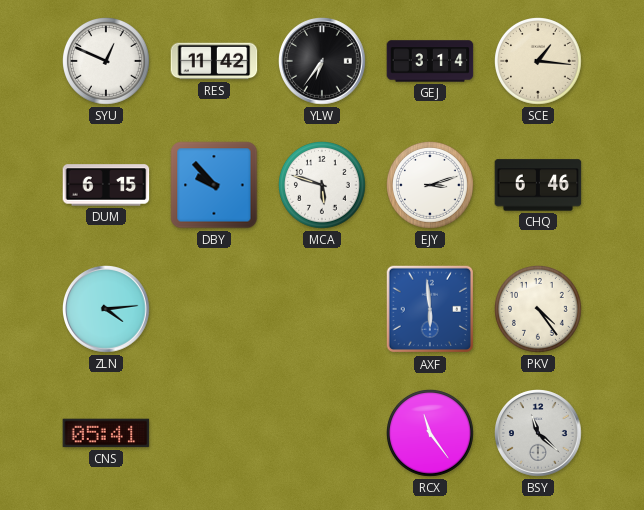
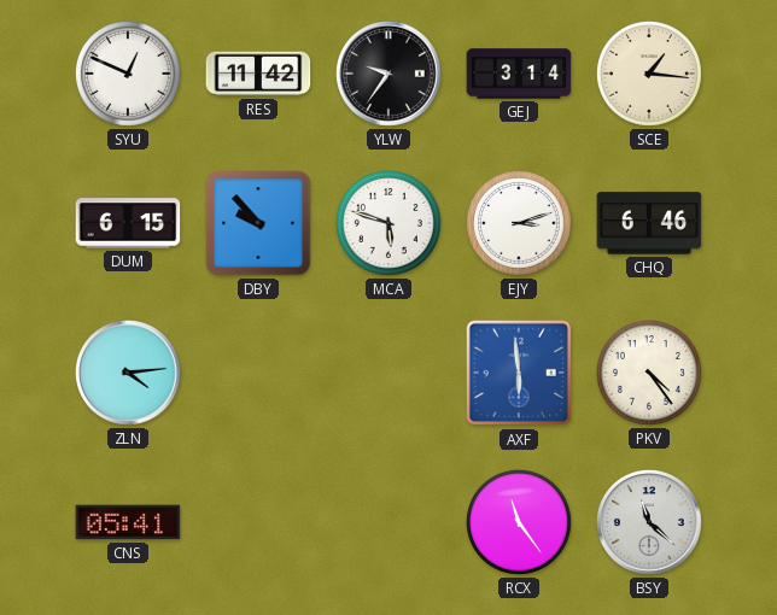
YLW: 6:36 -> 9:36 (390, 75)
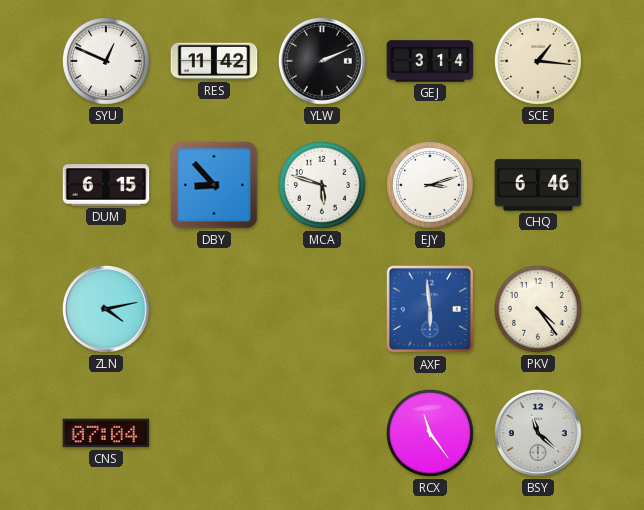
YLW: 9:36 -> 2:11 (323, 62)
DBY: 9:53 -> 8:53 (214, 185)
ZLN: 4:14 -> 4:13 (107, 310)
CNS: 05:41 -> 07:04 (106, 433)
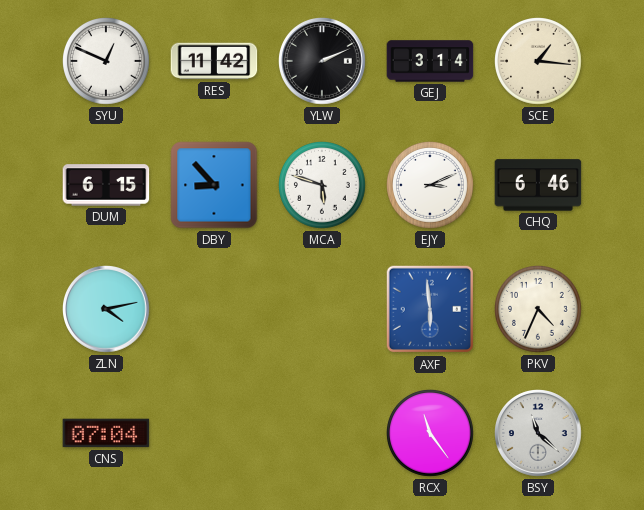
EJY: 3:12 -> 3:11 (431, 186)
PKV: 4:24 -> 4:34 (539, 310)
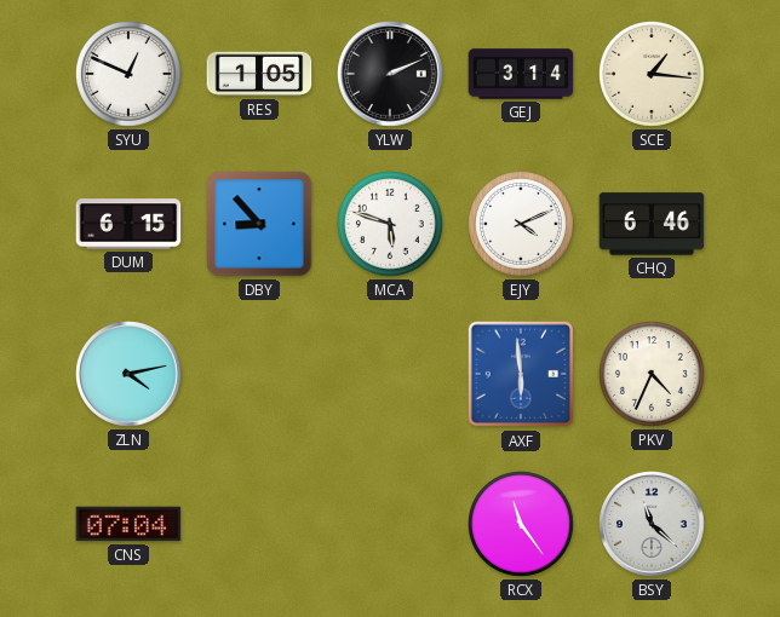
RES: 11:42 -> 1:05 (259, 74)
EJY: 3:11 -> 4:11 (522, 225)
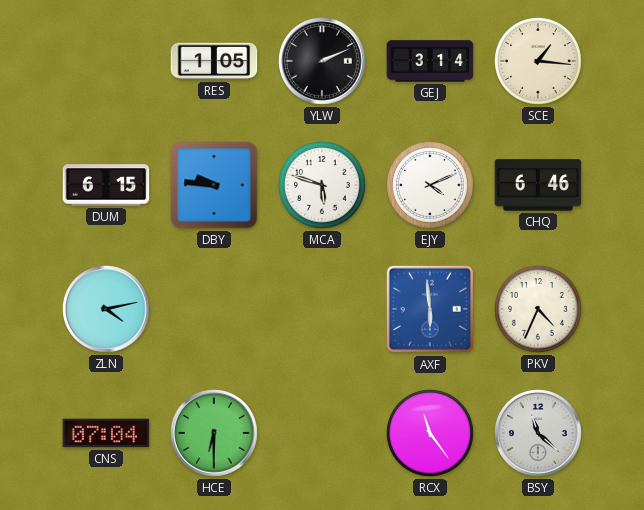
SYU: 12:49 -> none (130, 75)
DBY: 8:53 -> 9:46 (214, 185)
HCE: none -> 6:30 (215, 434)
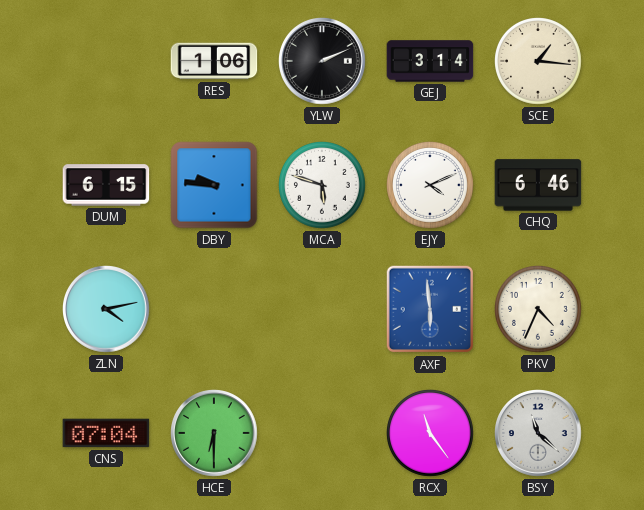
RES: 1:05 -> 1:06 (214, 61)
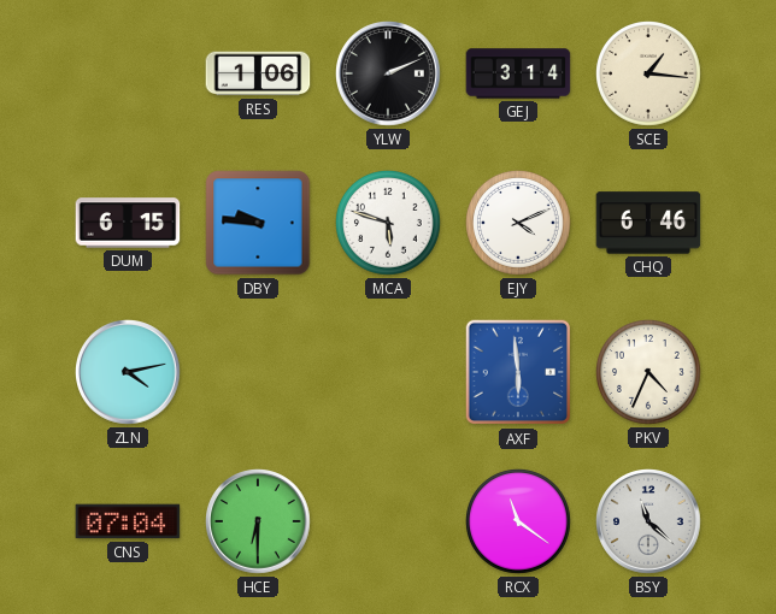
RCX: 11:24 -> 11:21 (519, 523)
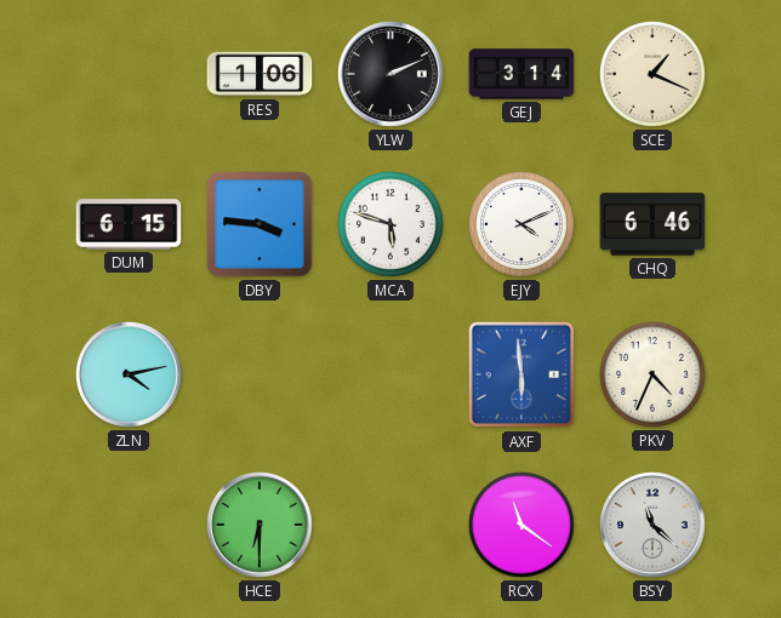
SCE: 1:16 -> 1:19 (654, 75)
DBY: 9:46 -> 3:46 (260, 224)
CNS: 07:04 -> none (128, 521)
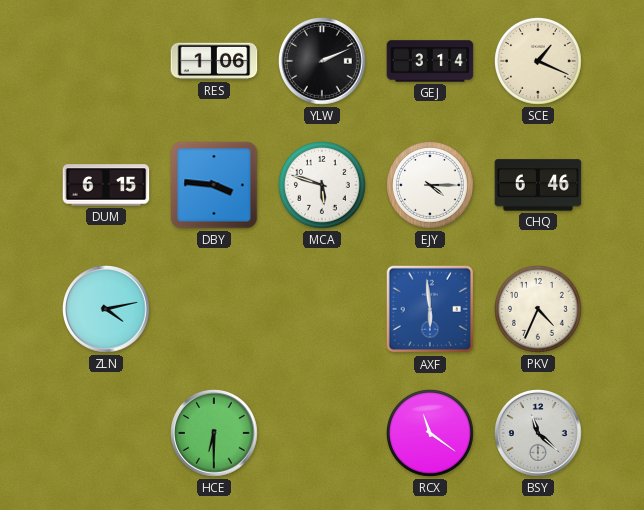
EJY: 4:11 -> 4:15 (431, 186)
